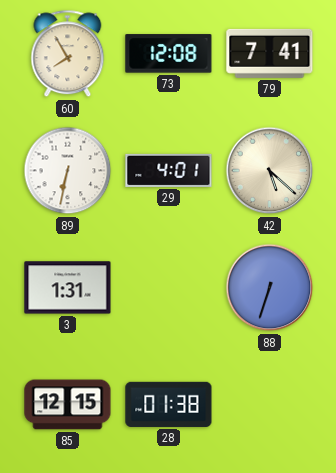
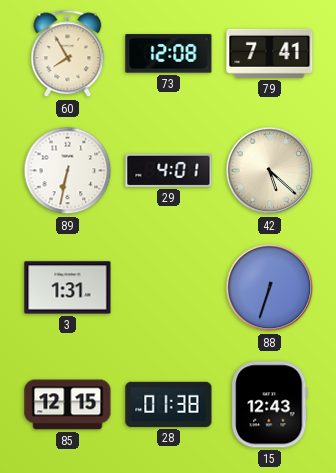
15: none -> 12:43 (270, 405)
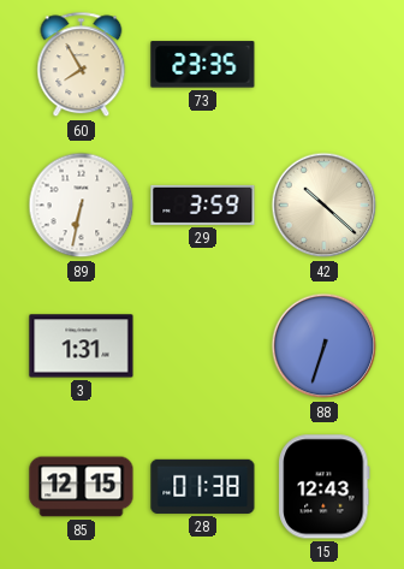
73: 12:08 -> 23:35 (203, 65)
79: 7:41 -> none (270, 53)
29: 4:01 -> 3:59 (203, 205)
42: 5:22 -> 10:22 (325, 206)
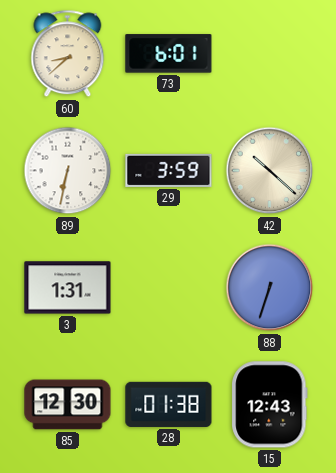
60: 7:55 -> 8:38 (68, 54)
73: 23:35 -> 6:01 (169, 54)
85: 12:15 -> 12:30 (68, 405)
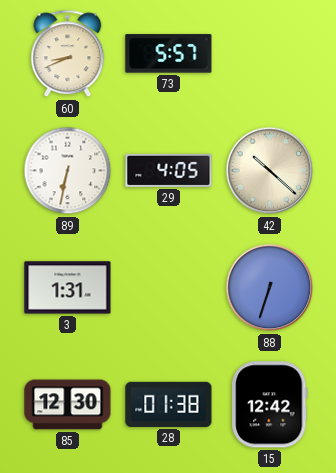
60: 8:38 -> 8:41 (68, 54)
73: 6:01 -> 5:57 (169, 54)
29: 3:59 -> 4:05 (169, 170)
15: 12:43 -> 12:42 (270, 405)
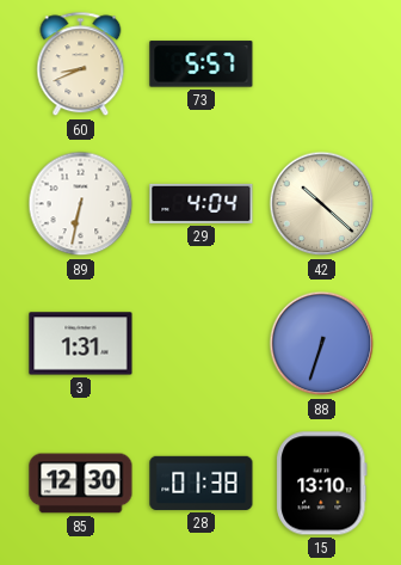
29: 4:05 -> 4:04 (202, 203)
15: 12:42 -> 13:10 (322, 484)
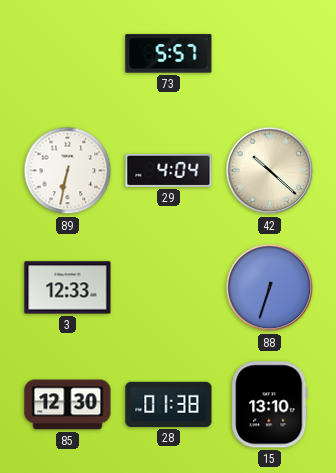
60: 8:41 -> none (81, 65)
3: 1:31 -> 12:33 (68, 288)
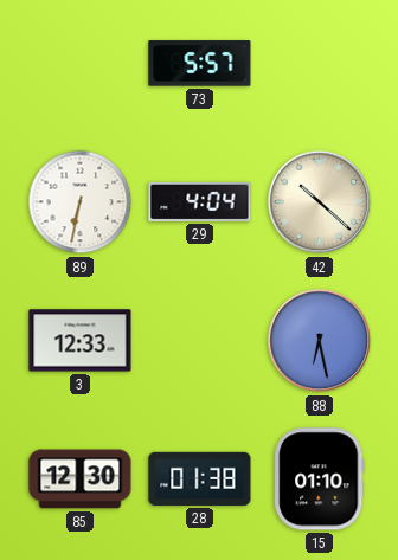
88: 6:33 -> 6:28 (320, 341)
15: 13:10 -> 01:10 (320, 479)
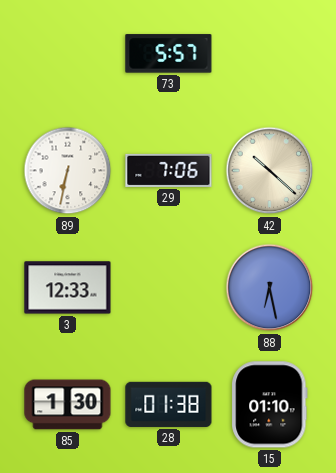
29: 4:04 -> 7:06 (169, 170)
85: 12:30 -> 1:30 (68, 405)
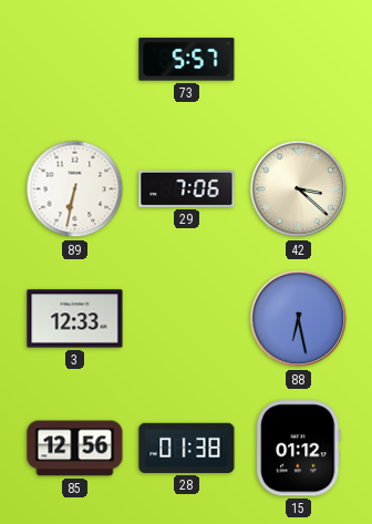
42: 10:22 -> 3:22 (299, 189)
85: 1:30 -> 12:56 (75, 449)
15: 01:10 -> 01:12 (299, 449)
